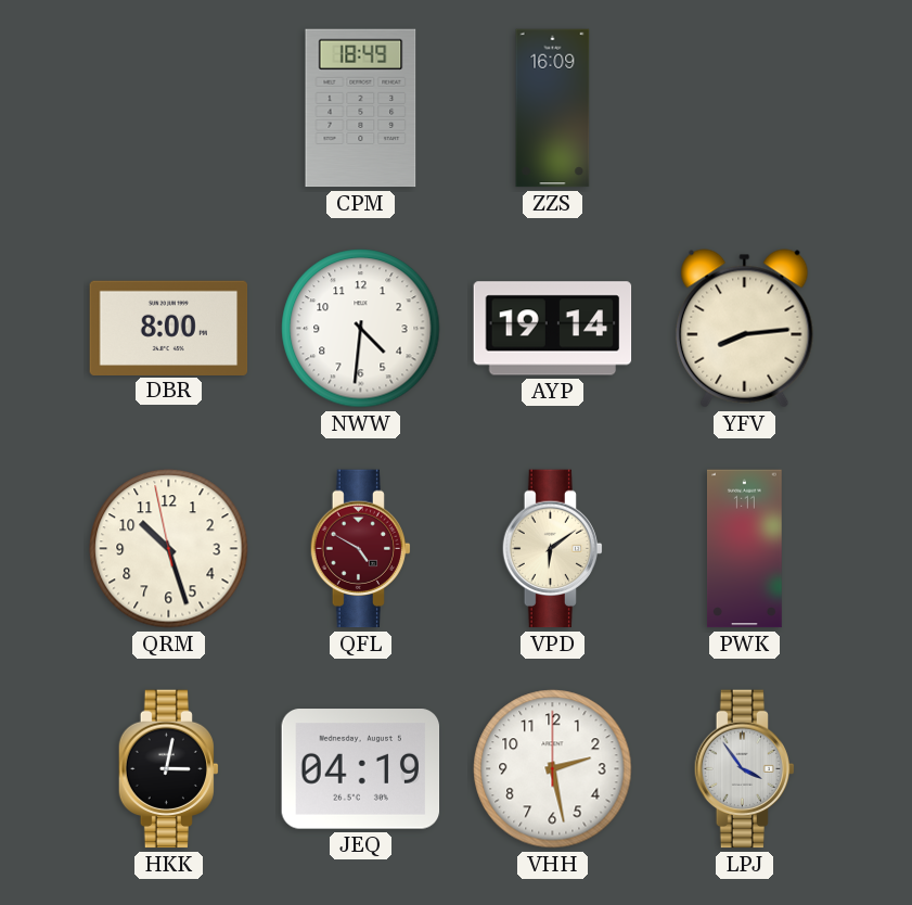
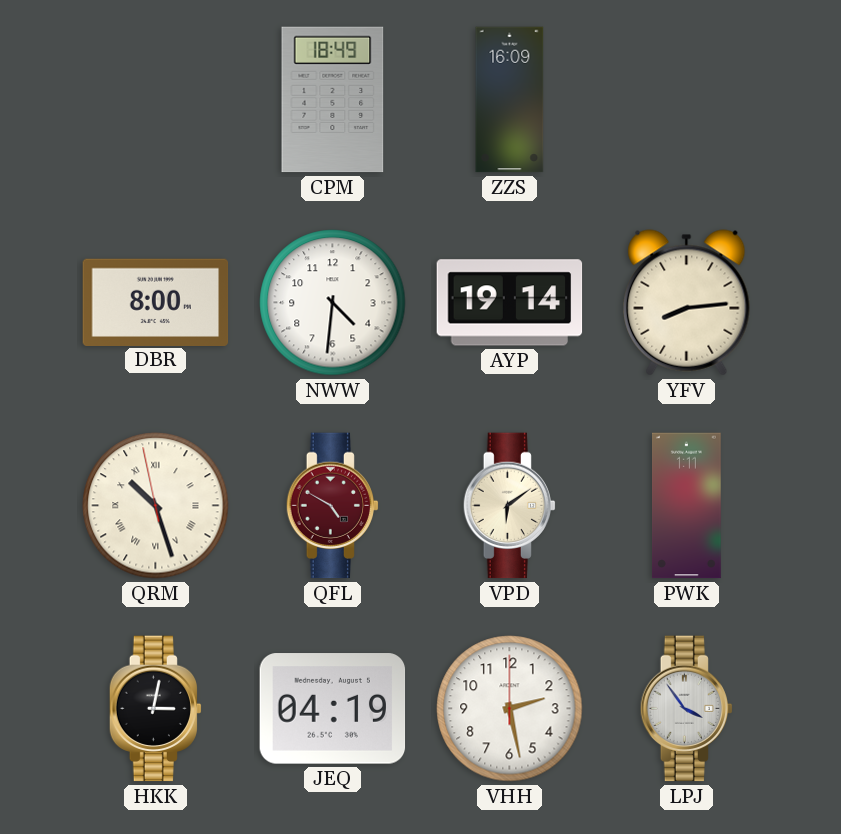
QRM numerals: Arabic -> Roman (156, 506)
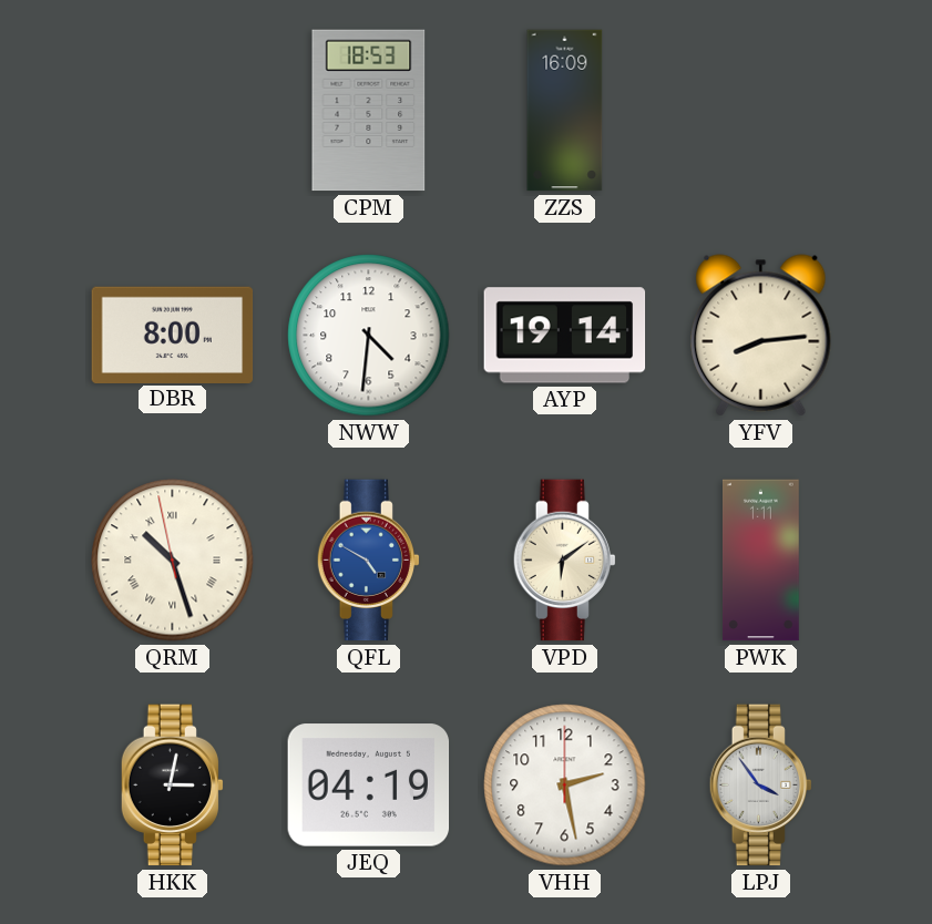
CPM: 18:49 -> 18:53 (369, 111)
QFL dial: burgundy -> blue (368, 561)
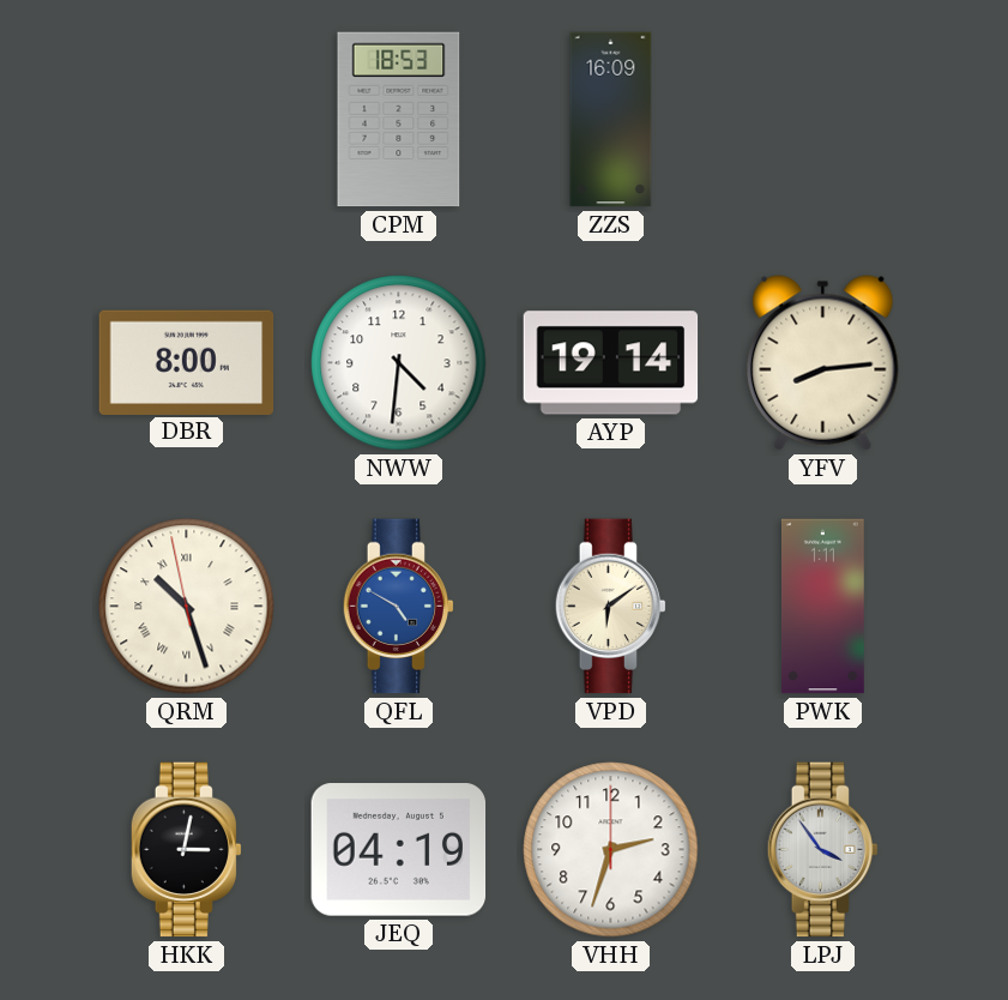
VHH: 2:28 -> 2:33 (611, 850)
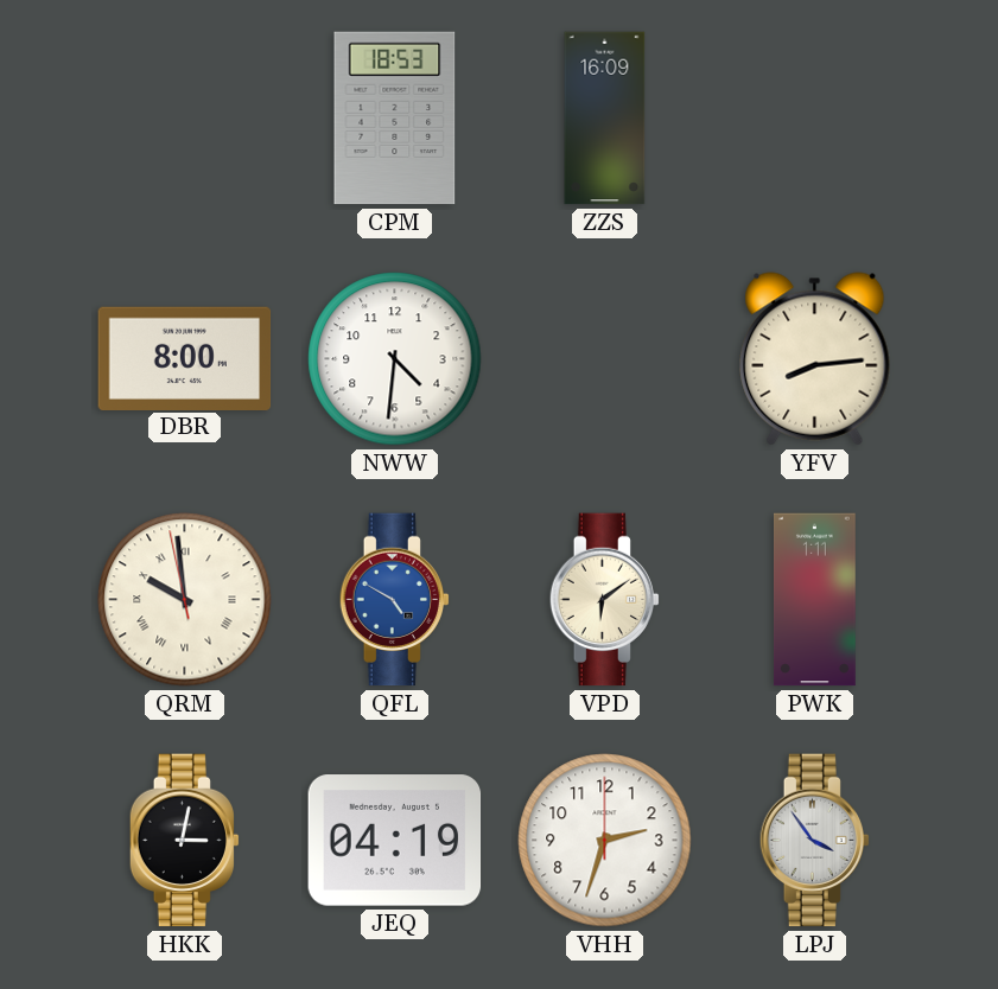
AYP: 19:14 -> none (611, 363)
QRM: 10:26 -> 9:58 (185, 600)
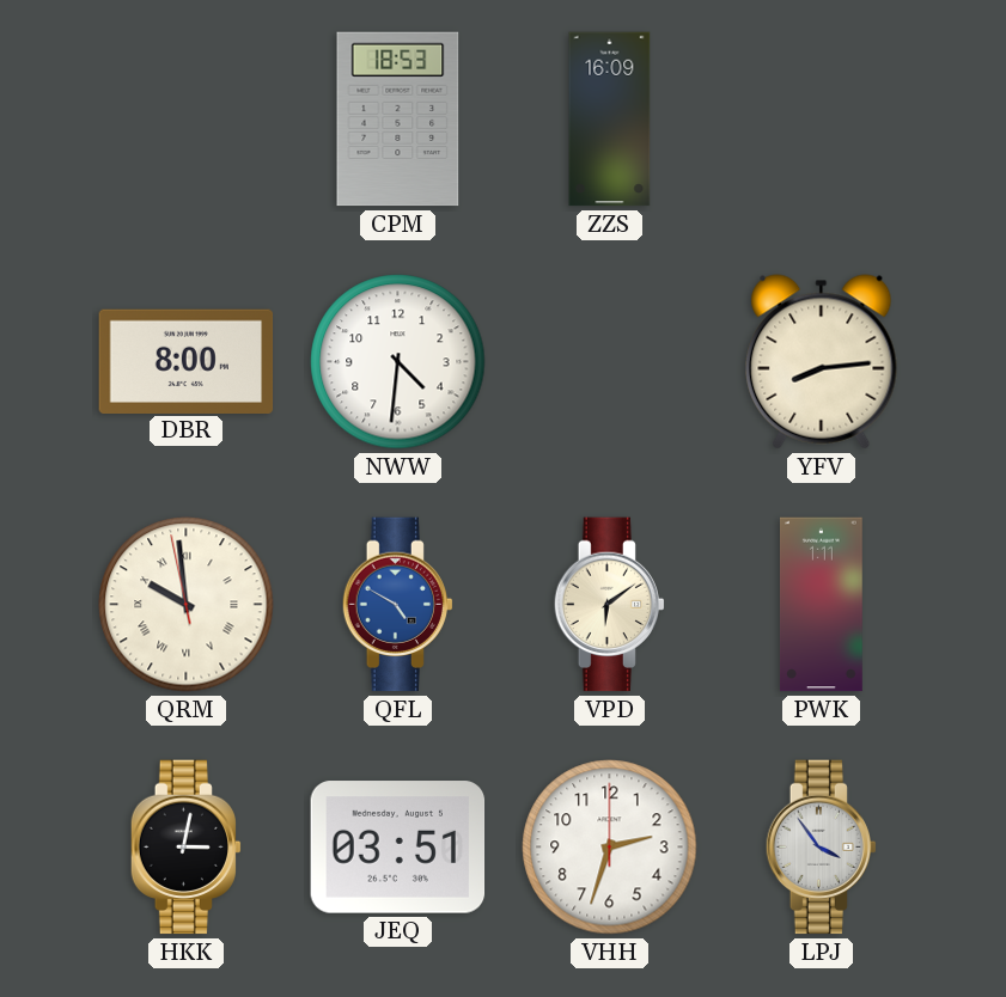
JEQ: 04:19 -> 03:51 (398, 848)
